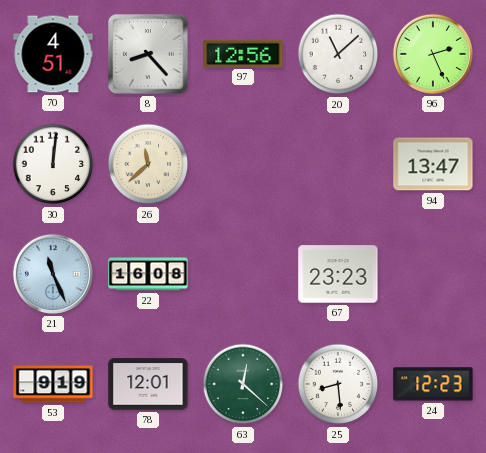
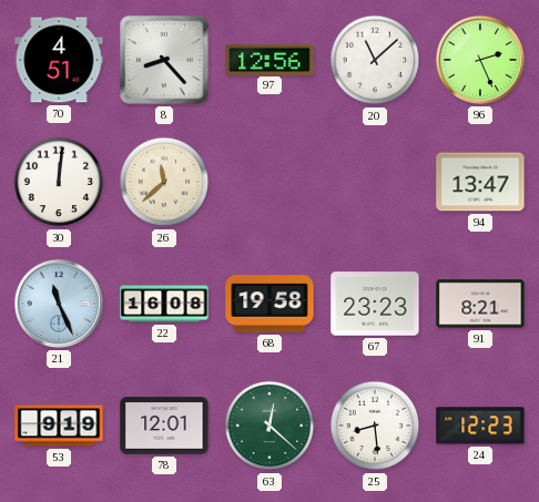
68: none -> 19:58 (269, 304)
91: none -> 8:21 (480, 304)
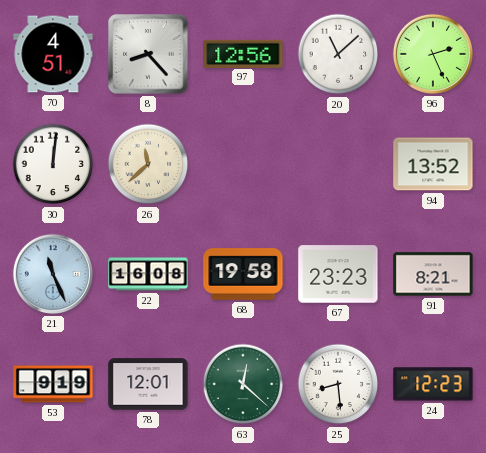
94: 13:47 -> 13:52 (433, 164)
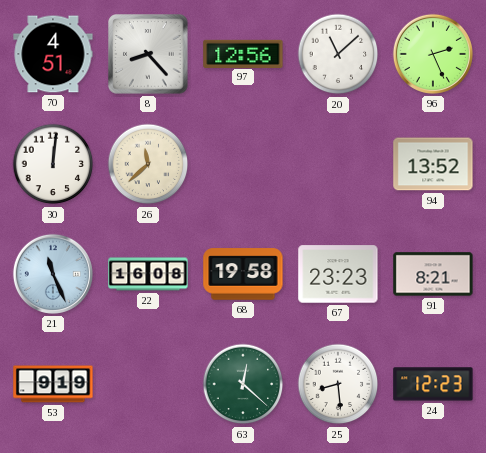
78: 12:01 -> none (148, 384)
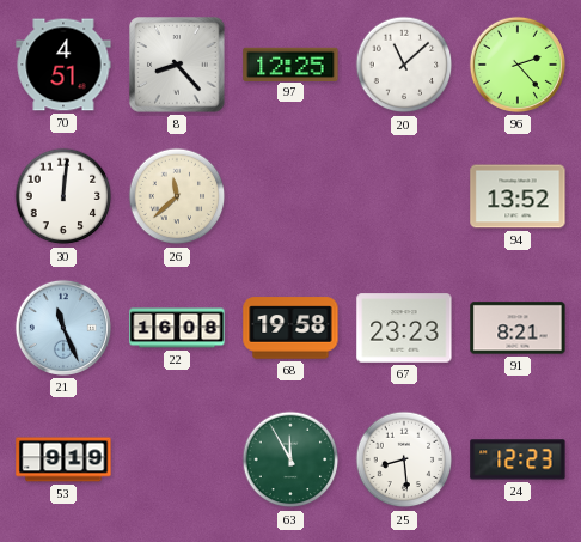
97: 12:56 -> 12:25 (290, 63)
96: 2:26 -> 2:23 (518, 65)
63: 12:22 -> 11:55 (290, 459)
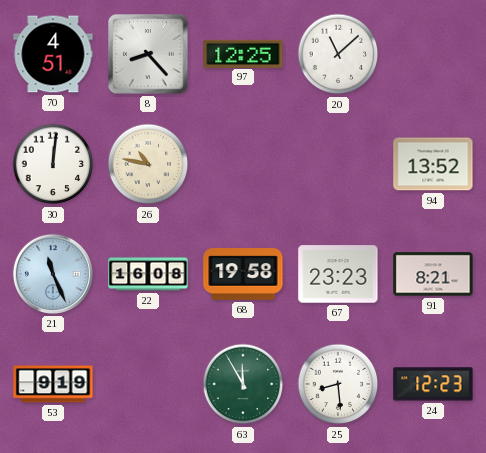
96: 2:23 -> none (518, 65)
26: 11:38 -> 10:47 (148, 164)
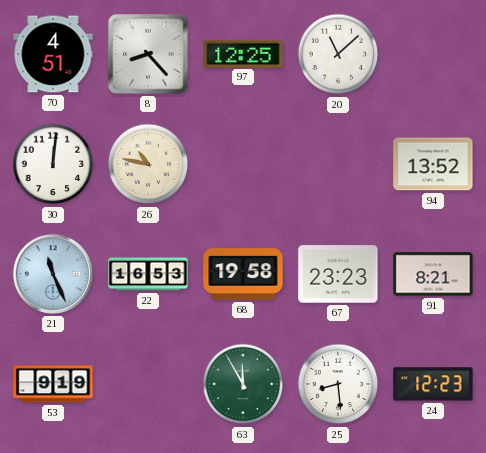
22: 16:08 -> 16:53 (148, 274)
